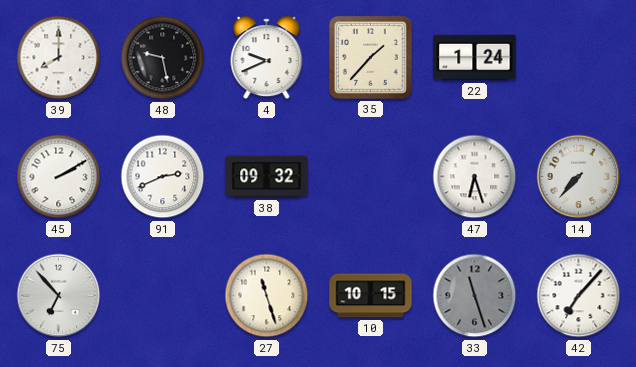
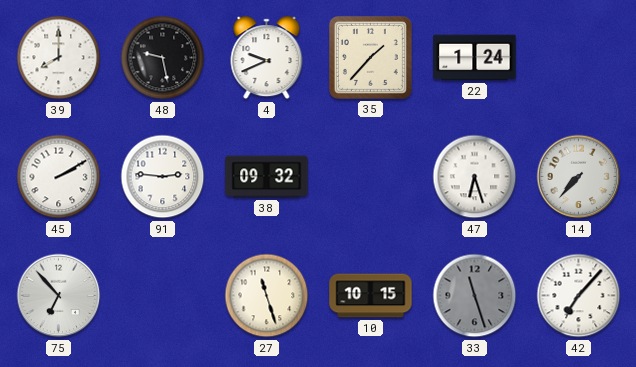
91: 2:41 -> 2:46 (163, 177)
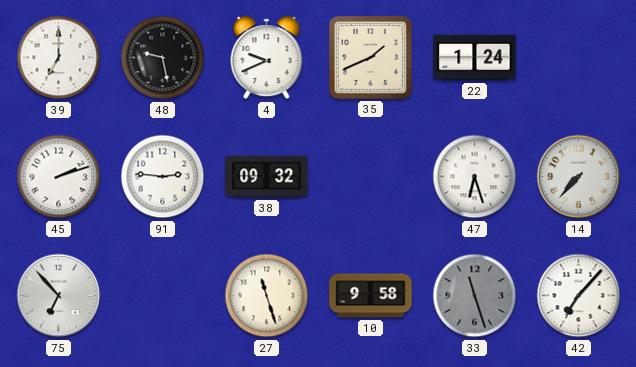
39: 8:00 -> 7:00 (59, 58)
35: 1:37 -> 1:41 (370, 57)
45: 2:10 -> 2:12 (59, 177)
10: 10:15 -> 9:58 (371, 296)
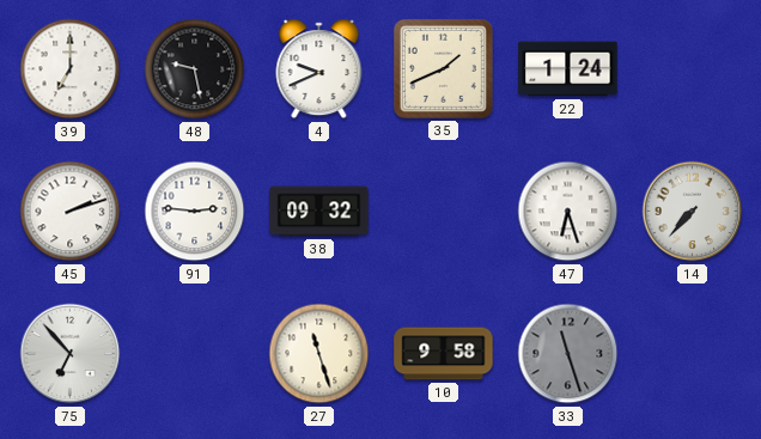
42: 7:07 -> none (579, 296)
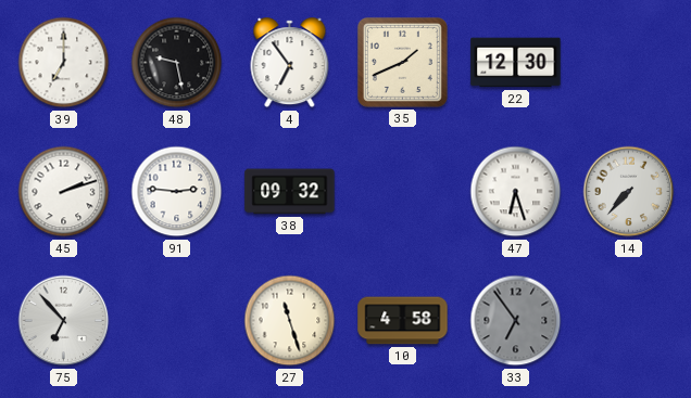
4: 9:41 -> 6:54 (290, 63)
22: 1:24 -> 12:30 (516, 63)
10: 9:58 -> 4:58 (403, 321)
33: 11:27 -> 6:54 (516, 321)
